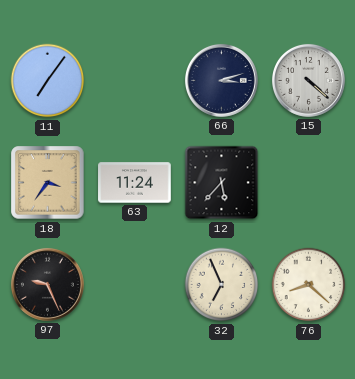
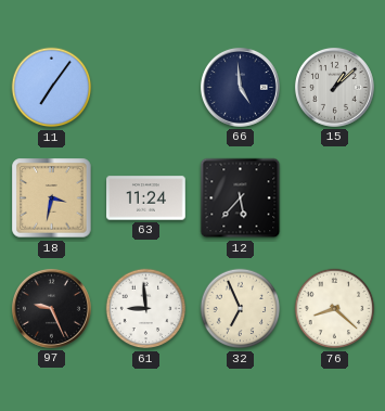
66: 3:12 -> 4:59 (240, 87)
15: 4:22 -> 1:08 (334, 87)
18: 3:36 -> 3:32 (52, 198)
61: none -> 8:59 (146, 309)
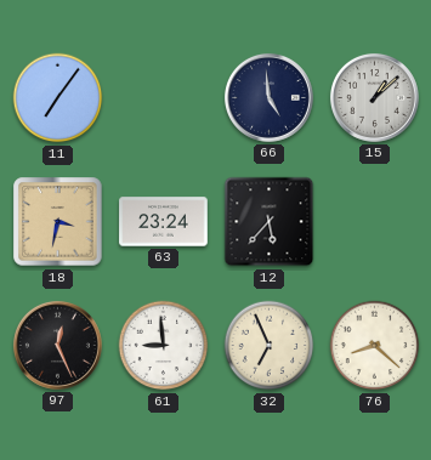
63: 11:24 -> 23:24 (164, 222)
97: 9:26 -> 12:26 (57, 345)
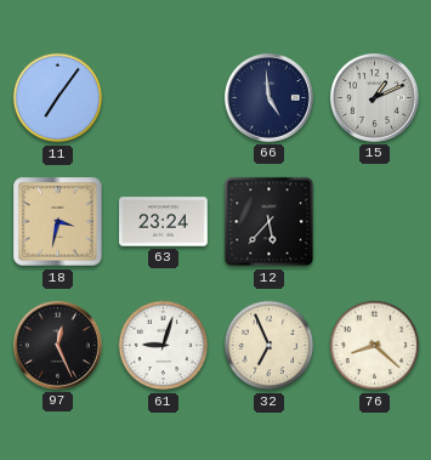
15: 1:08 -> 1:11 (374, 97)
61: 8:59 -> 9:03 (164, 346)
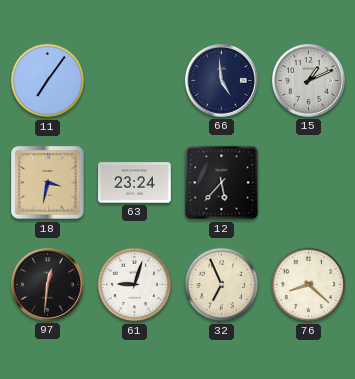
97: 12:26 -> 12:31 (47, 284)
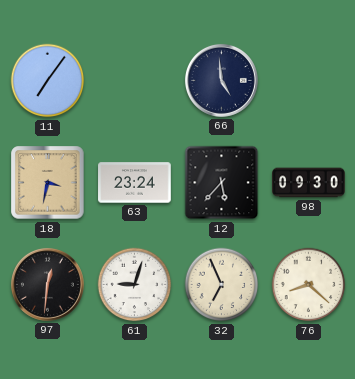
15: 1:11 -> none (308, 80)
98: none -> 09:30 (309, 183)
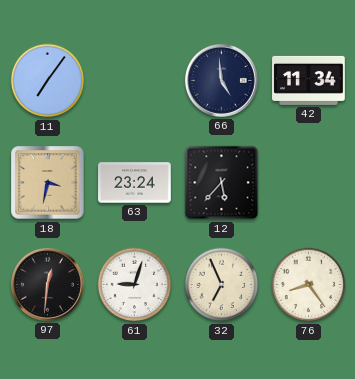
42: none -> 11:34 (309, 80)
98: 09:30 -> none (309, 183)
76: 8:22 -> 8:24 (309, 285)
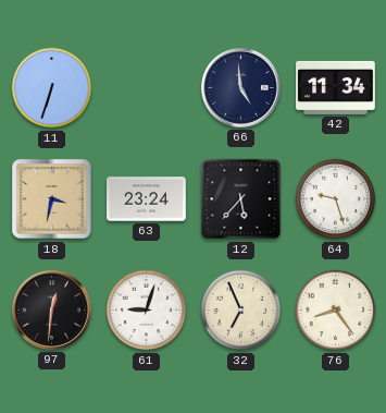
11: 7:06 -> 6:33 (52, 88)
64: none -> 9:27 (336, 199)
